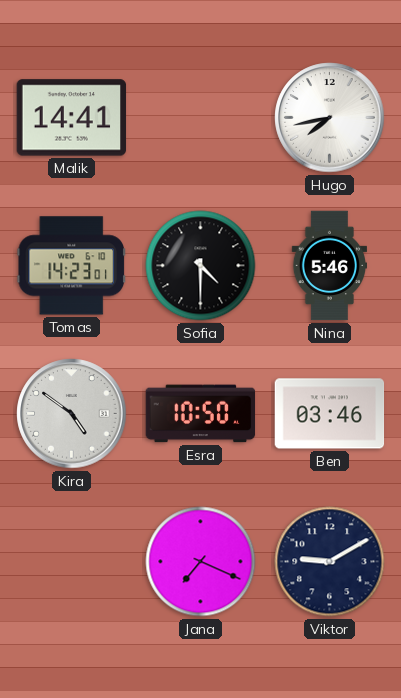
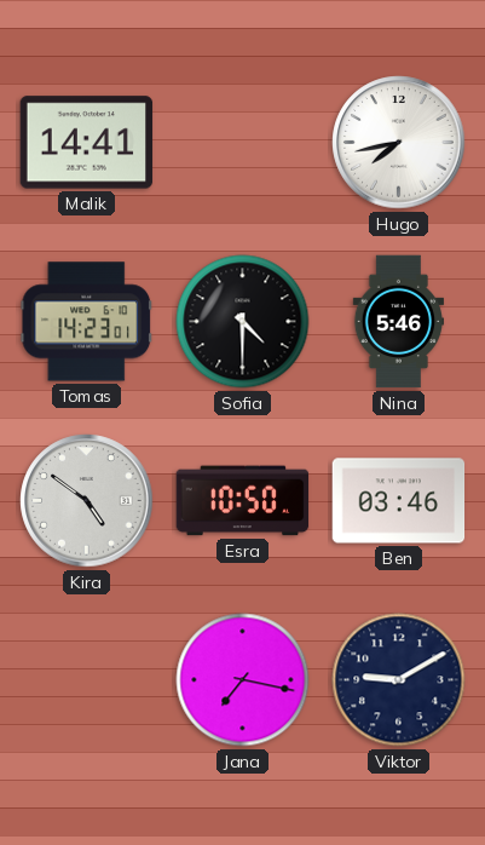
Jana: 7:19 -> 7:17 (243, 680)
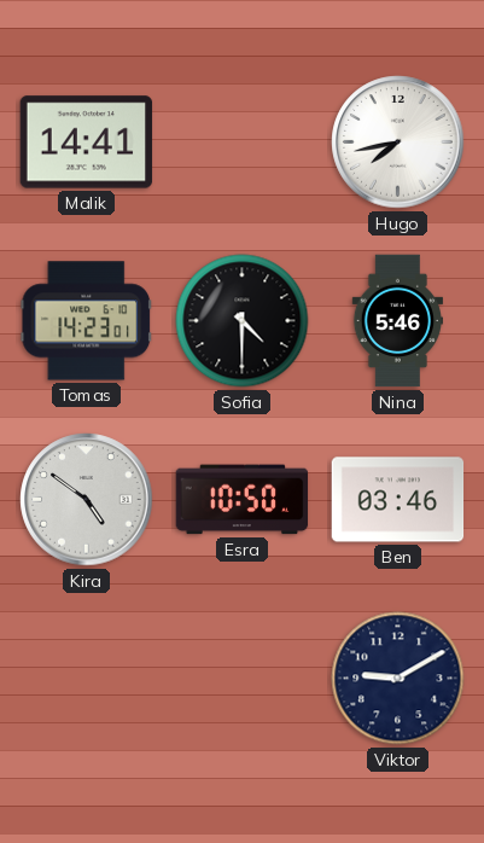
Jana: 7:17 -> none (243, 680)
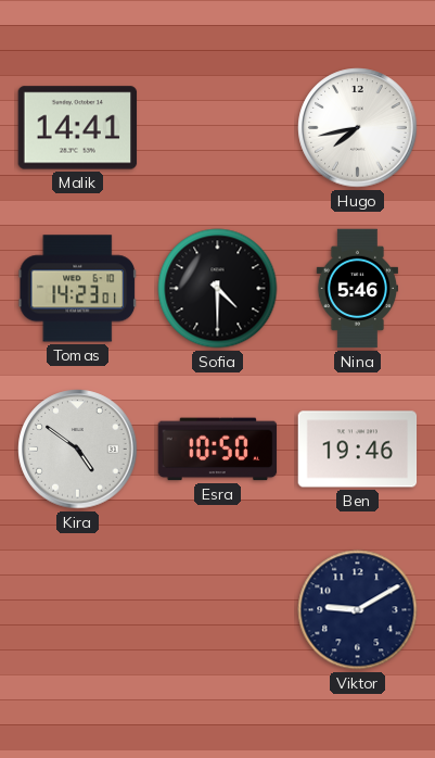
Ben: 03:46 -> 19:46 (358, 450)
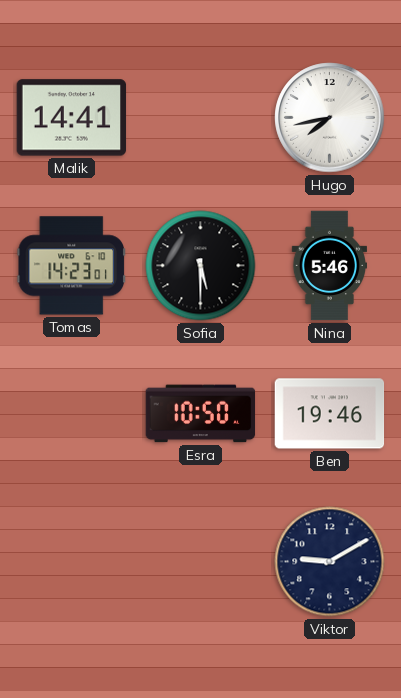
Sofia: 4:30 -> 5:30 (201, 266)
Kira: 4:51 -> none (78, 450)
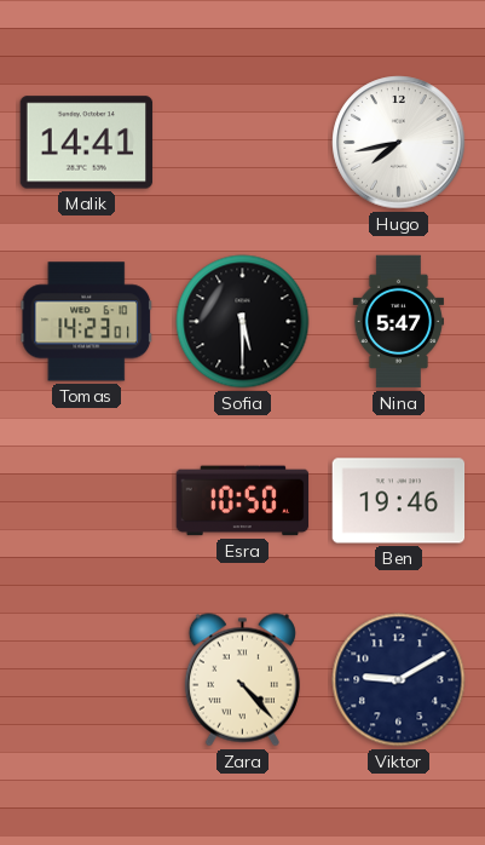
Nina: 5:46 -> 5:47 (398, 322)
Zara: none -> 4:23 (242, 680)
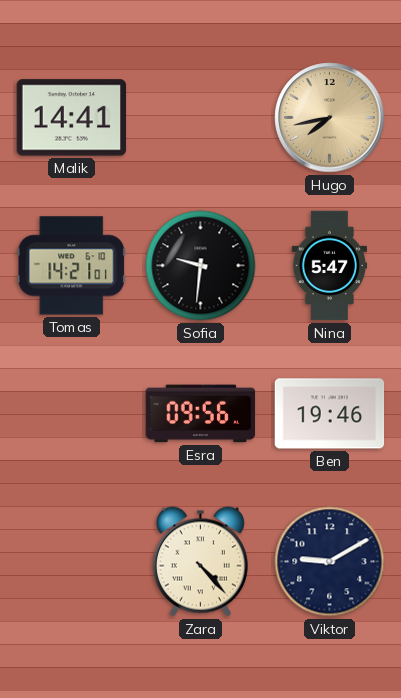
Hugo dial: white -> champagne (330, 118)
Tomas: 14:23 -> 14:21 (72, 266)
Sofia: 5:30 -> 9:31 (201, 266)
Esra: 10:50 -> 09:56 (201, 414)
